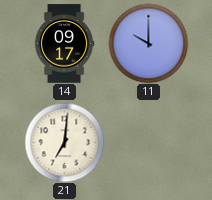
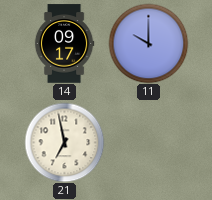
21: 7:01 -> 6:58 (64, 142)
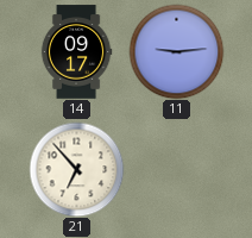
11: 10:00 -> 9:14 (176, 51)
21: 6:58 -> 6:53 (76, 169)
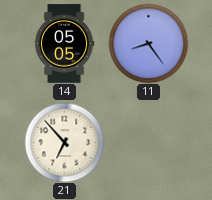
14: 09:17 -> 05:05 (64, 44)
11: 9:14 -> 8:24 (148, 43)
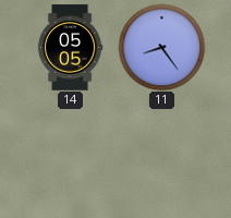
21: 6:53 -> none (64, 142)
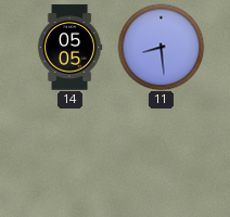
11: 8:24 -> 8:29 (161, 47)
